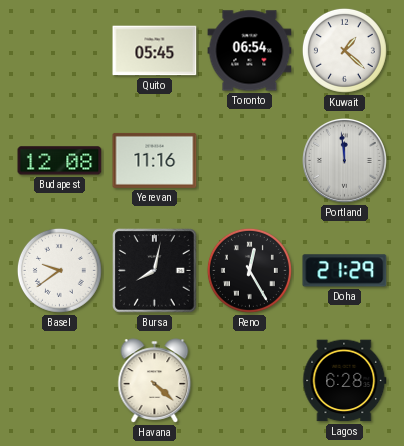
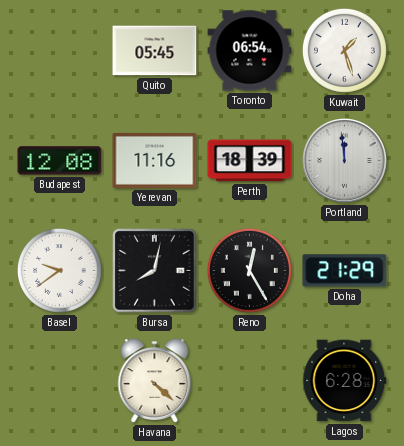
Kuwait: 1:22 -> 1:27 (344, 50)
Perth: none -> 18:39 (250, 161)
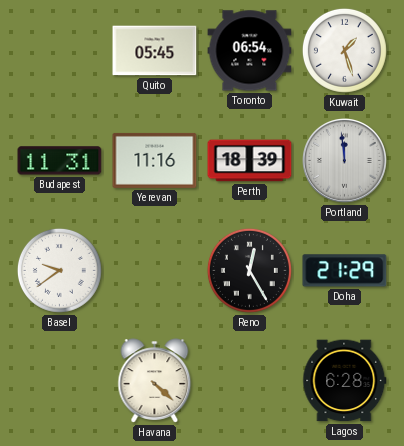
Budapest: 12:08 -> 11:31 (60, 161)
Bursa: 8:02 -> none (155, 271)
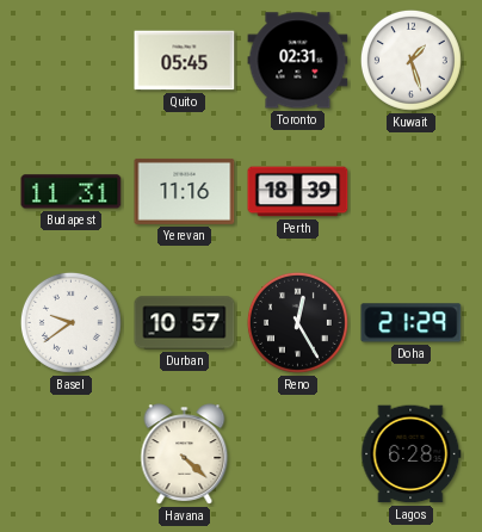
Toronto: 06:54 -> 02:31 (298, 61)
Portland: 11:59 -> none (345, 161)
Durban: none -> 10:57 (185, 323)
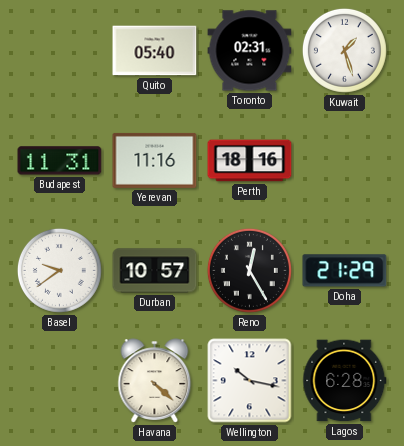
Quito: 05:45 -> 05:40 (155, 51)
Perth: 18:39 -> 18:16 (250, 161)
Wellington: none -> 10:17 (250, 381)
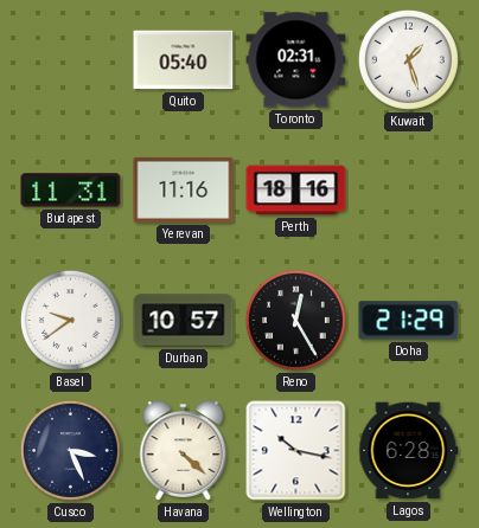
Cusco: none -> 3:26 (70, 450)
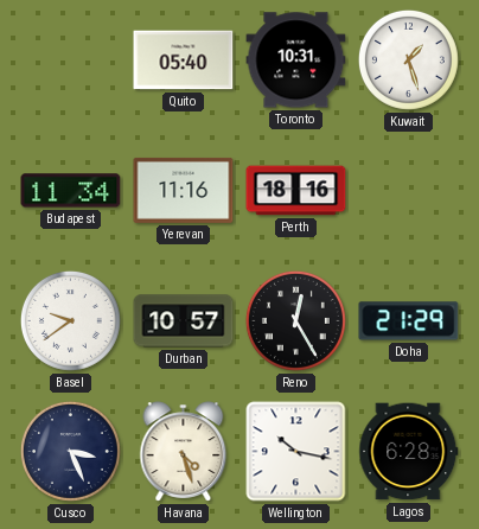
Toronto: 02:31 -> 10:31 (296, 60)
Budapest: 11:31 -> 11:34 (71, 191)
Havana: 4:22 -> 4:27 (184, 452)
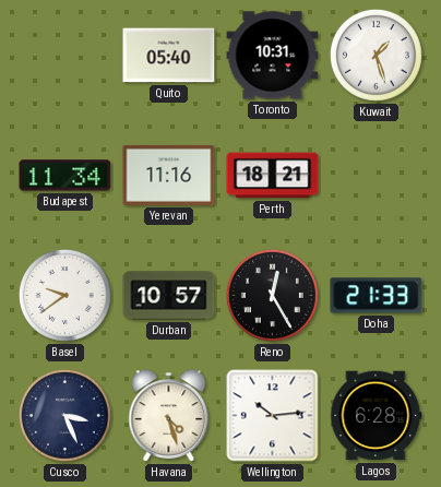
Perth: 18:16 -> 18:21 (273, 176)
Doha: 21:29 -> 21:33 (377, 296)
Wellington: 10:17 -> 10:14 (273, 416)
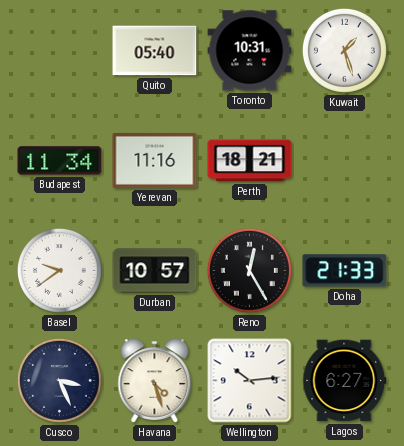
Lagos: 6:28 -> 6:27 (345, 381)
